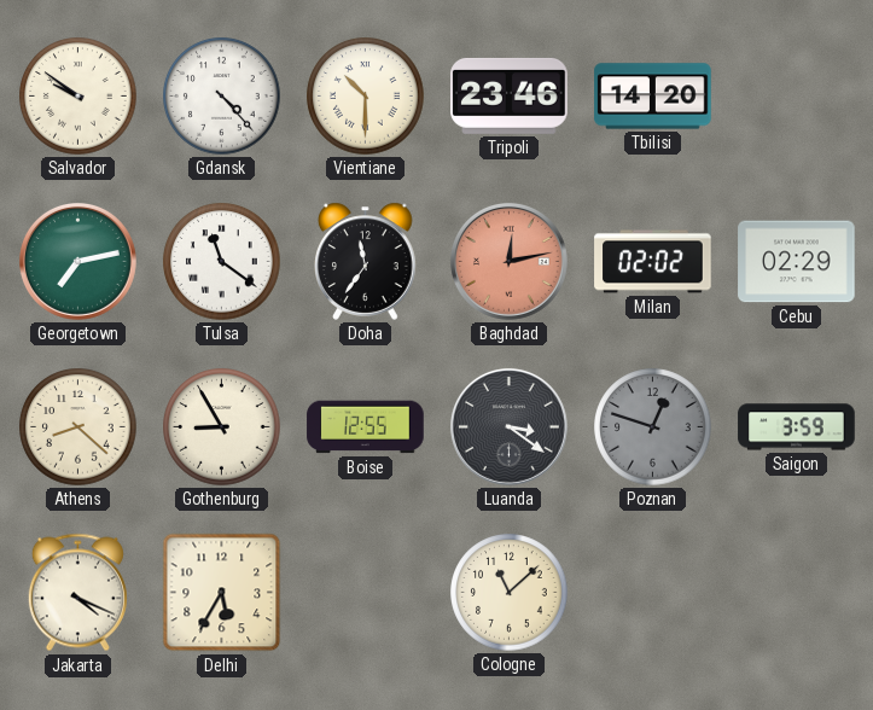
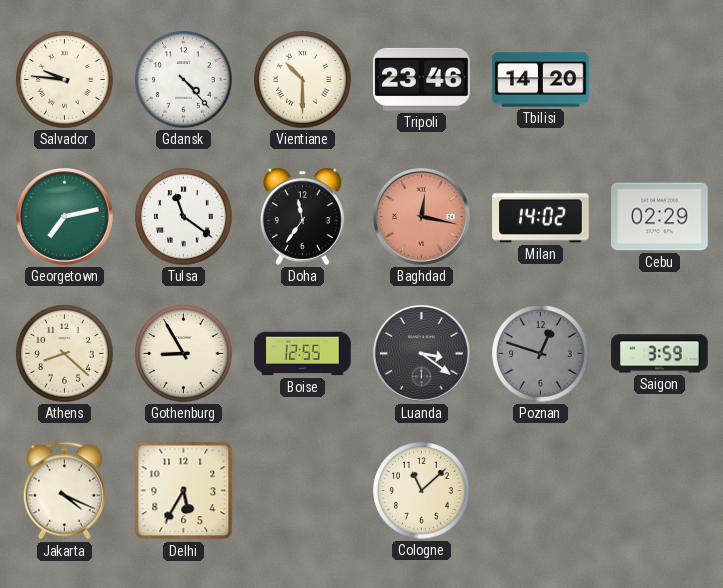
Salvador: 9:51 -> 9:46 (65, 80)
Baghdad: 12:13 -> 12:17 (421, 216)
Milan: 02:02 -> 14:02 (541, 217)
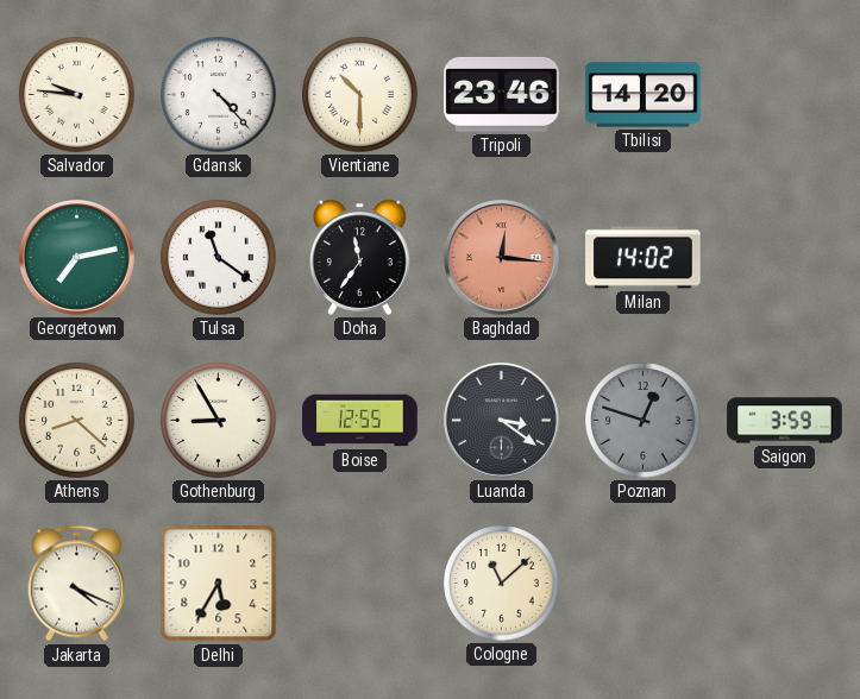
Baghdad: 12:17 -> 12:16 (501, 257)
Cebu: 02:29 -> none (660, 217)
